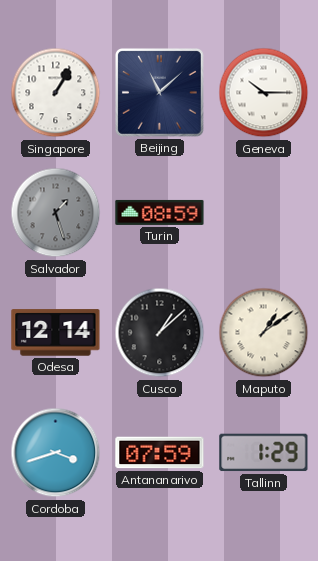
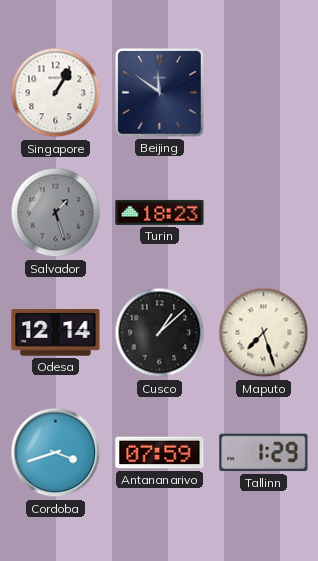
Beijing: 11:08 -> 11:51 (159, 92)
Geneva: 10:15 -> none (264, 93)
Turin: 08:59 -> 18:23 (160, 212)
Maputo: 1:09 -> 7:27 (264, 333)
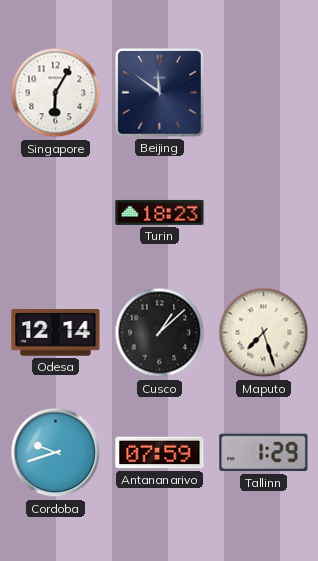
Singapore: 1:05 -> 6:05 (56, 93)
Salvador: 1:27 -> none (56, 213)
Cordoba: 3:42 -> 9:42 (56, 453)
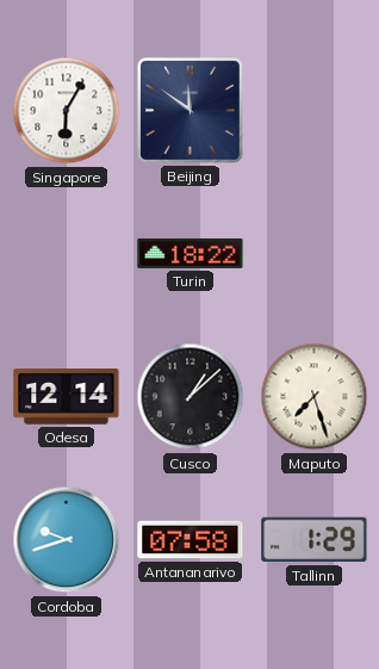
Turin: 18:23 -> 18:22 (191, 253)
Antananarivo: 07:59 -> 07:58 (191, 540)
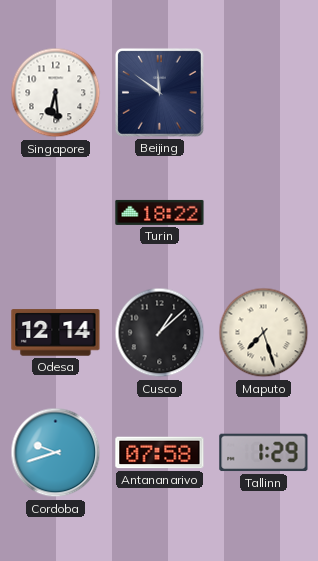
Singapore: 6:05 -> 6:29 (56, 93)
